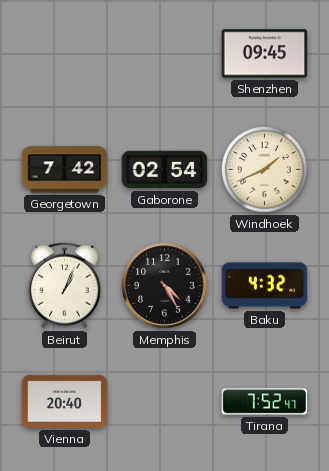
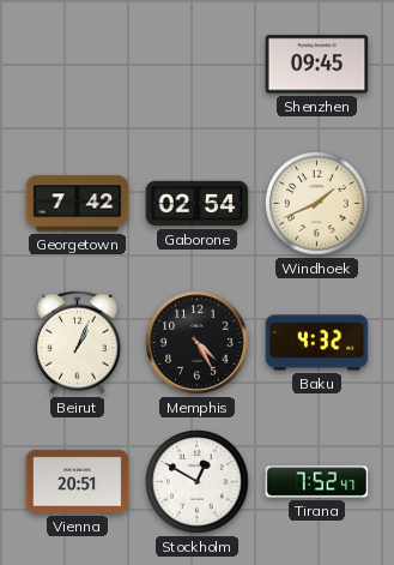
Vienna: 20:40 -> 20:51 (78, 481)
Stockholm: none -> 12:50 (198, 482)
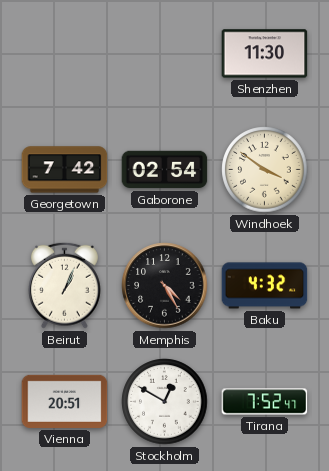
Shenzhen: 09:45 -> 11:30 (265, 54)
Windhoek: 1:41 -> 3:51 (265, 170)
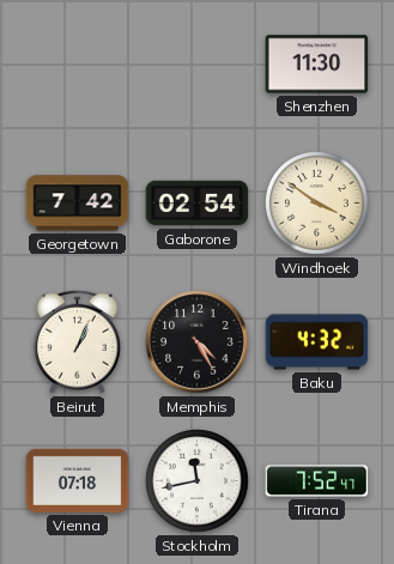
Vienna: 20:51 -> 07:18 (78, 480)
Stockholm: 12:50 -> 11:43 (198, 481)
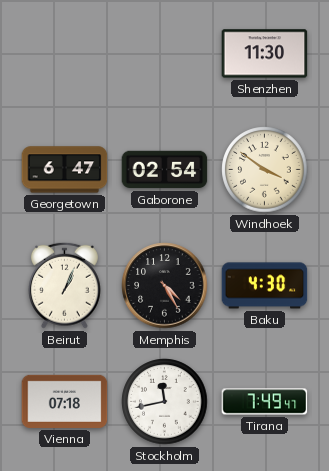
Georgetown: 7:42 -> 6:47 (65, 170)
Baku: 4:32 -> 4:30 (265, 286)
Tirana: 7:52 -> 7:49 (265, 402)
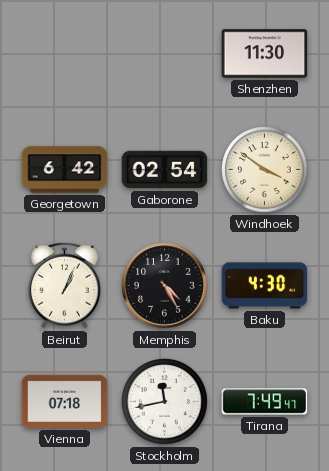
Georgetown: 6:47 -> 6:42 (65, 170)
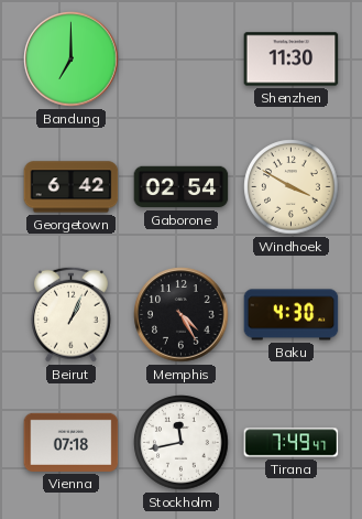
Bandung: none -> 7:00 (72, 60)
Windhoek: 3:51 -> 3:50 (292, 187)
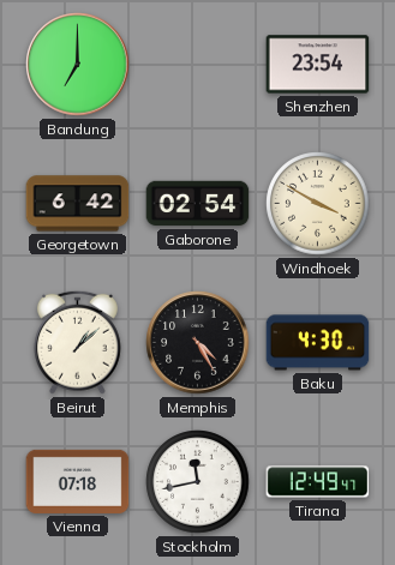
Shenzhen: 11:30 -> 23:54 (318, 65)
Beirut: 1:04 -> 1:08 (77, 342)
Tirana: 7:49 -> 12:49 (318, 482)
